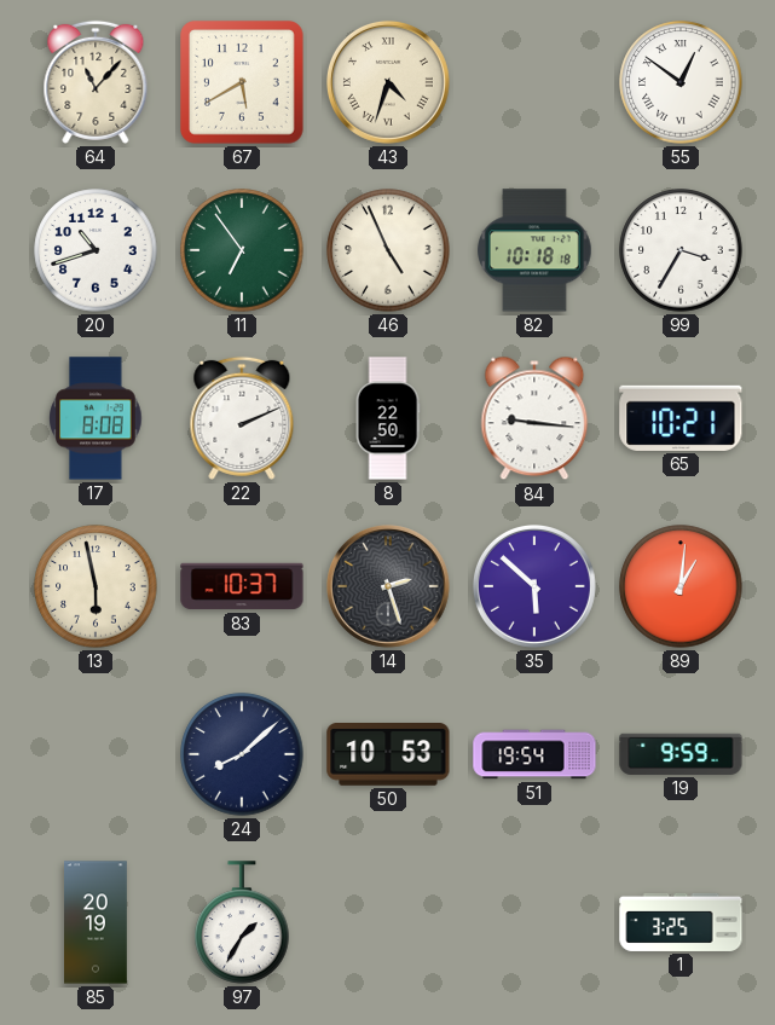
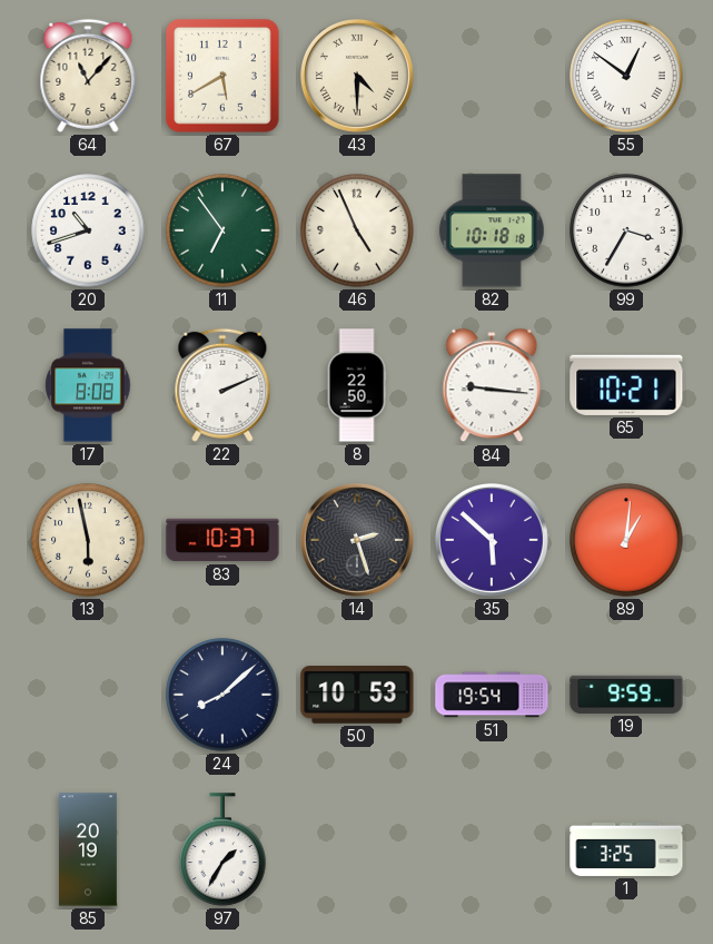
43: 4:33 -> 4:30 (357, 76)
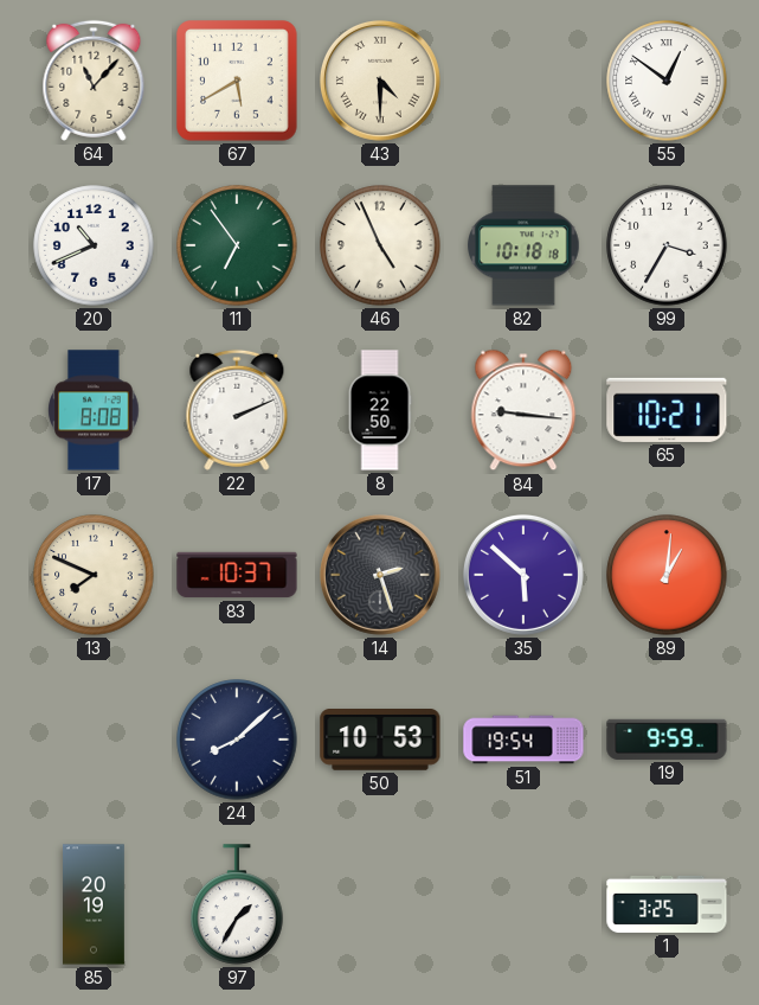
20: 10:42 -> 10:41 (94, 245)
13: 5:58 -> 7:49 (94, 575)
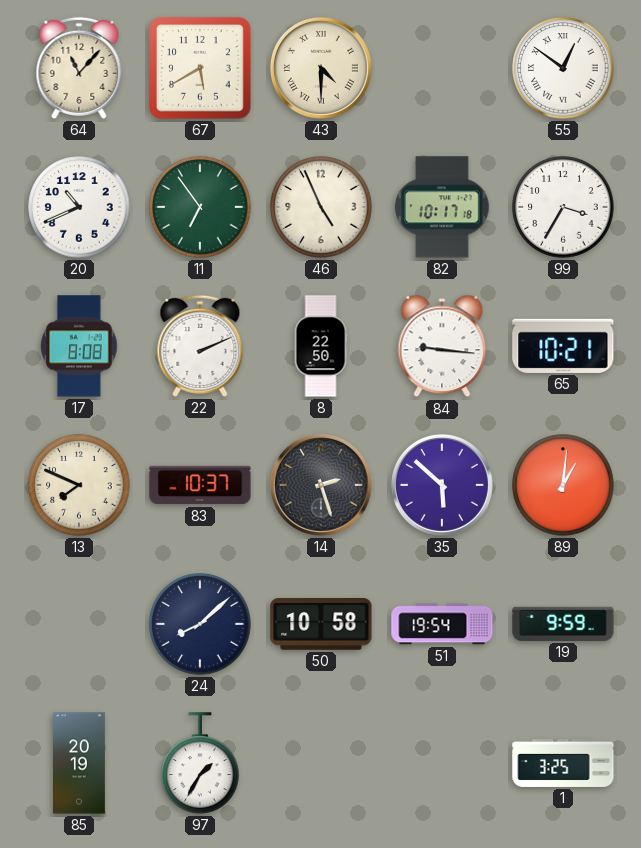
82: 10:18 -> 10:17 (442, 207)
50: 10:53 -> 10:58 (321, 625)
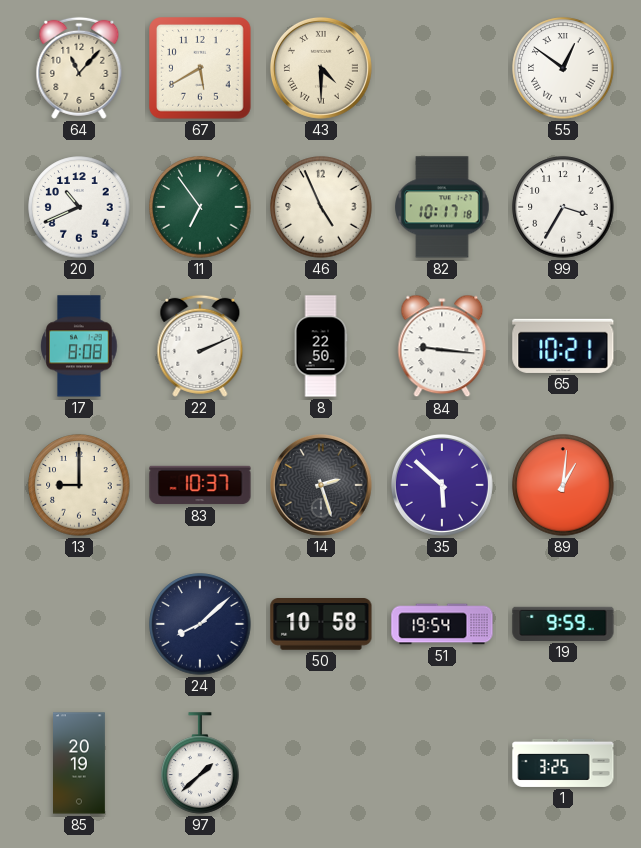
13: 7:49 -> 9:00 (79, 485)
97: 1:35 -> 1:38 (200, 763)
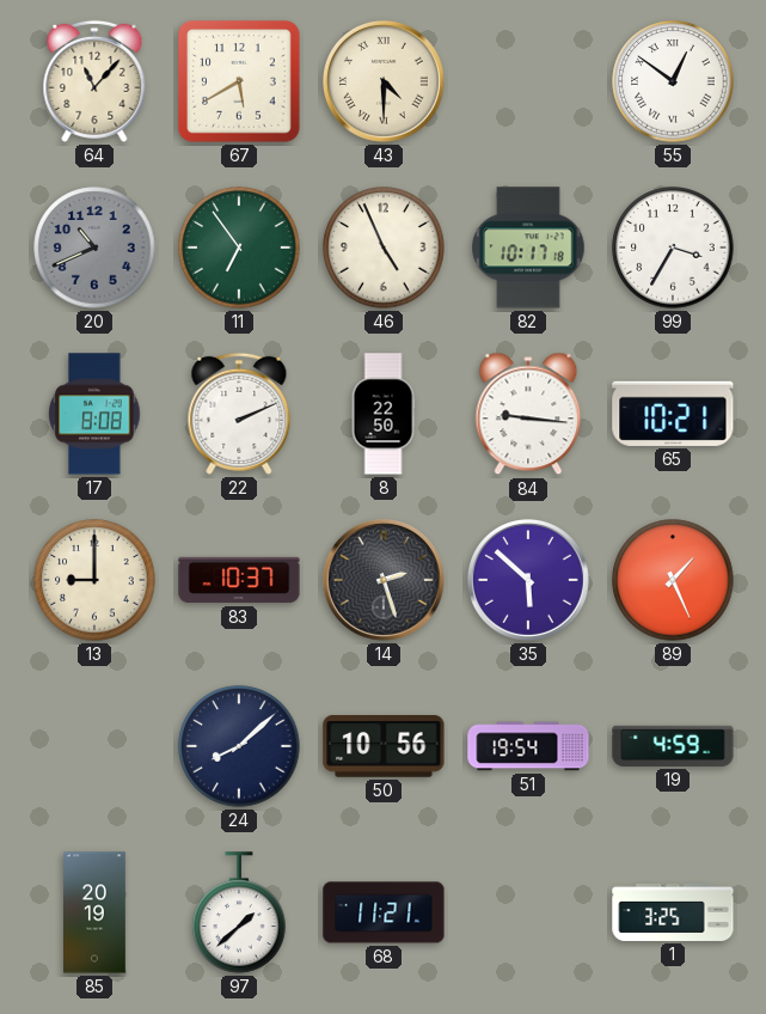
20 dial: white -> grey (94, 248)
89: 1:01 -> 1:26 (673, 580)
50: 10:58 -> 10:56 (384, 747)
19: 9:59 -> 4:59 (673, 746)
68: none -> 11:21 (384, 912)
